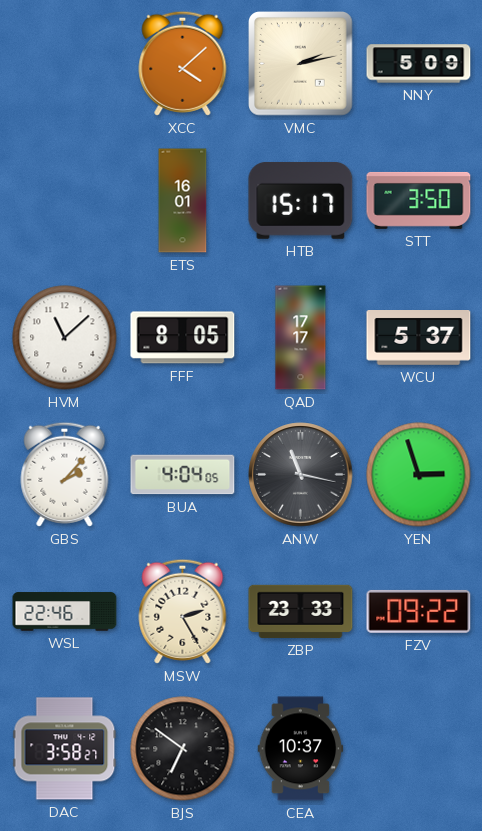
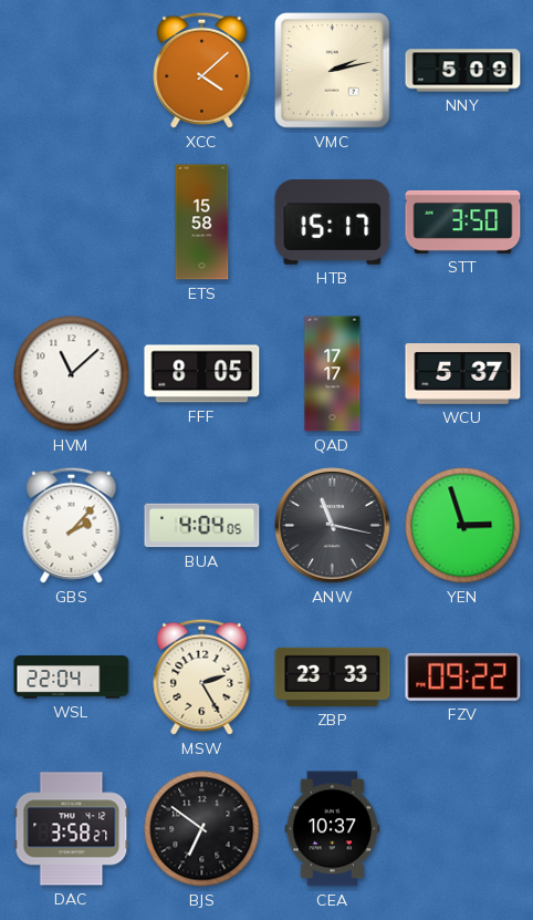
ETS: 16:01 -> 15:58 (202, 223)
WSL: 22:46 -> 22:04 (72, 678)
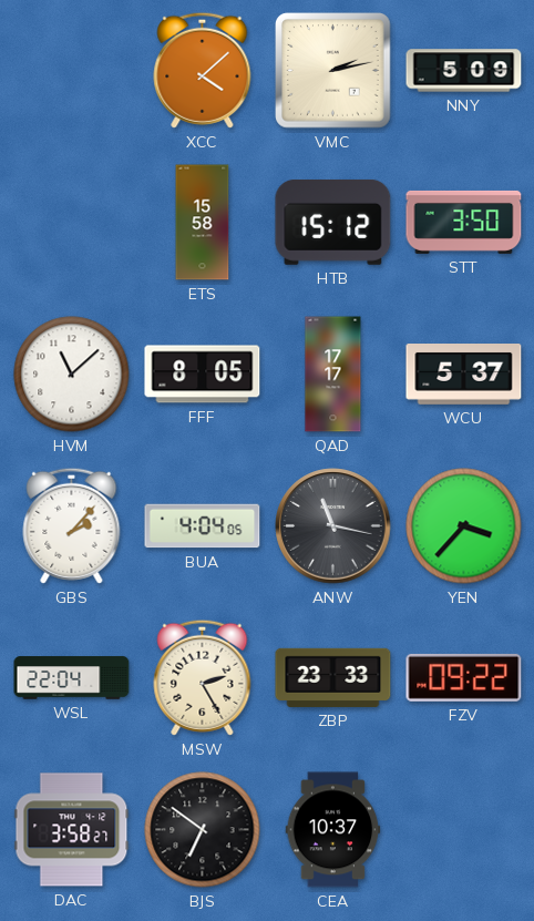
HTB: 15:17 -> 15:12 (333, 222)
YEN: 2:57 -> 3:37 (464, 526)
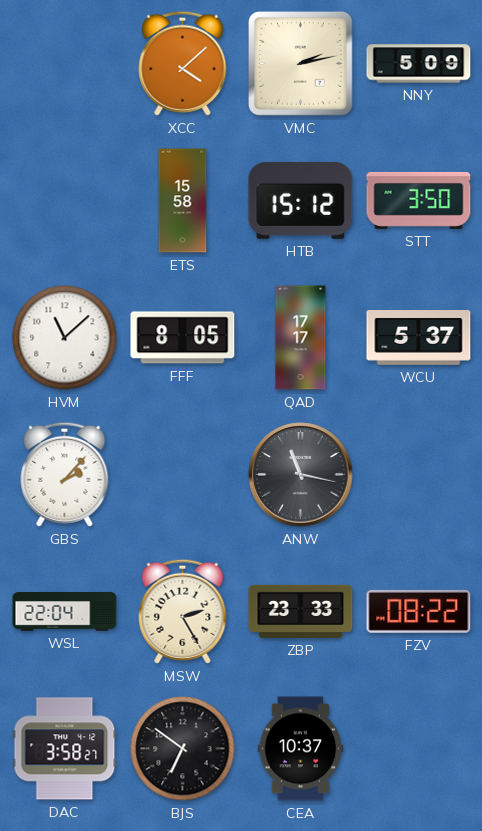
BUA: 4:04 -> none (203, 526)
YEN: 3:37 -> none (464, 526)
FZV: 09:22 -> 08:22 (419, 611)
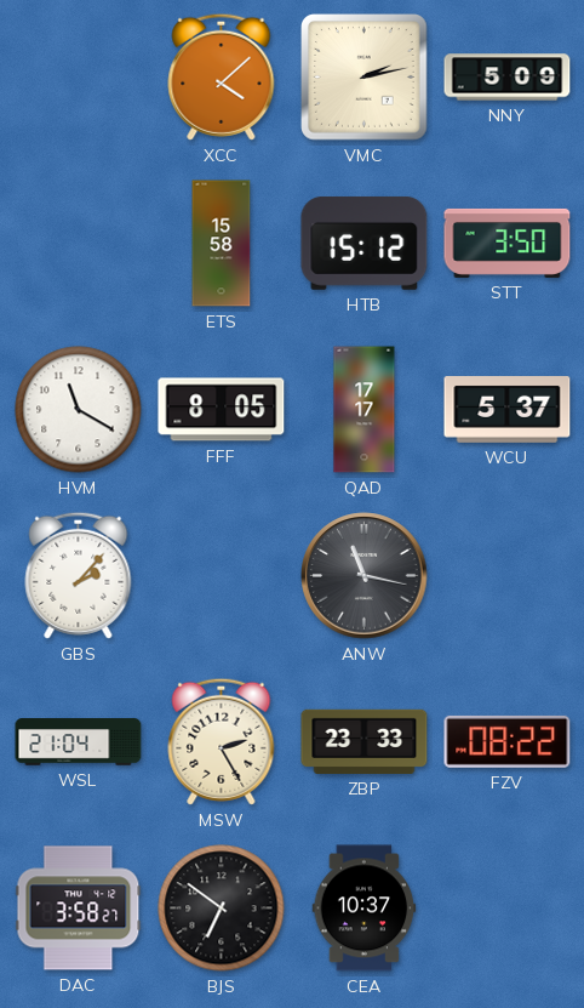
HVM: 11:08 -> 11:20 (79, 410)
WSL: 22:04 -> 21:04 (79, 742)
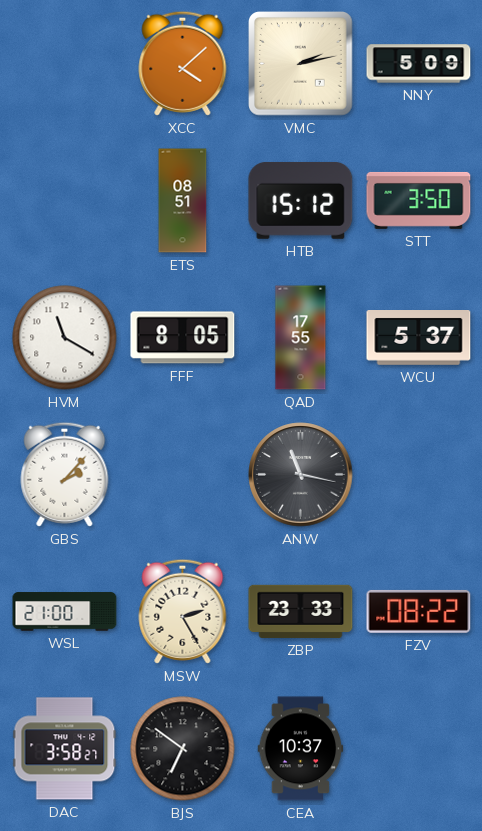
ETS: 15:58 -> 08:51 (183, 201)
QAD: 17:17 -> 17:55 (301, 338)
WSL: 21:04 -> 21:00 (65, 612)
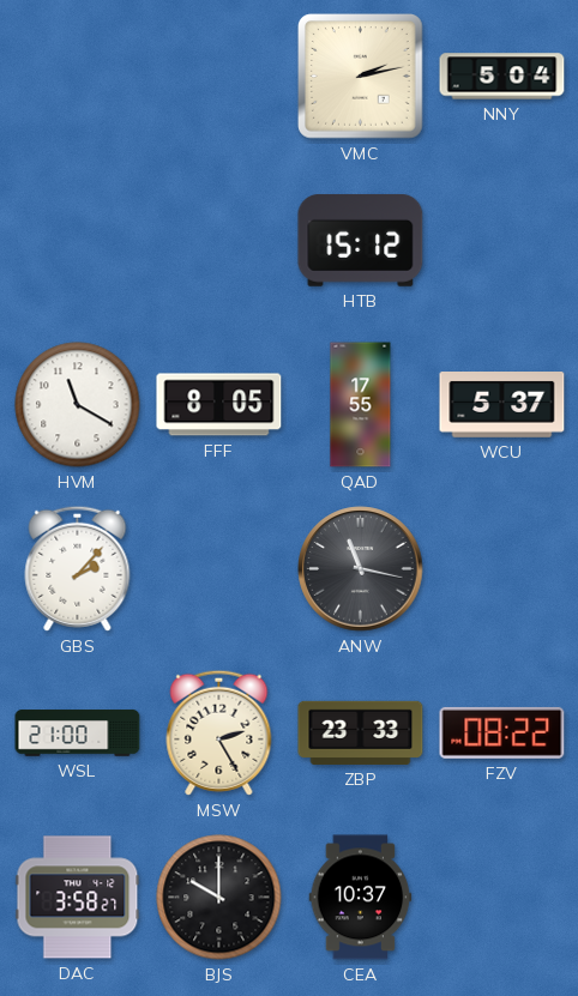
XCC: 4:08 -> none (183, 63)
NNY: 5:09 -> 5:04 (502, 77)
ETS: 08:51 -> none (183, 201)
STT: 3:50 -> none (419, 200)
BJS: 6:51 -> 10:00 (219, 898)
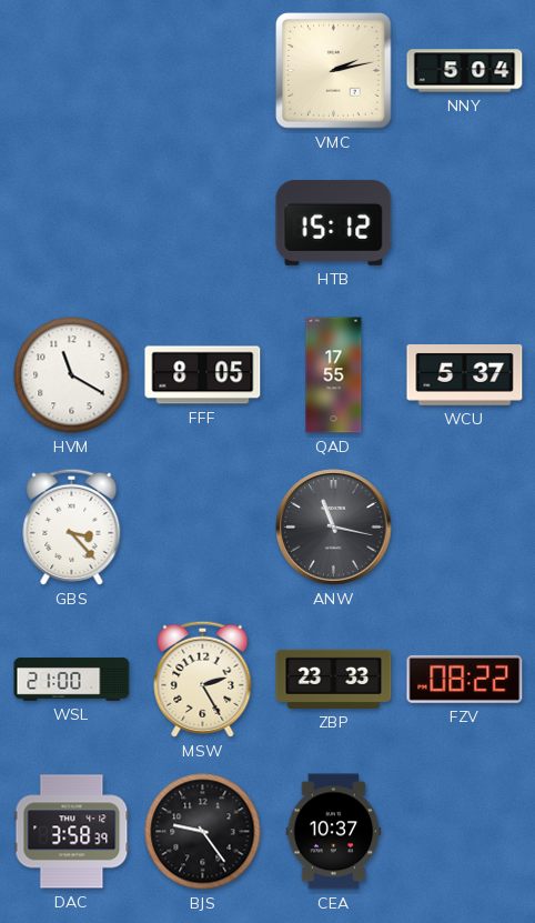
GBS: 2:07 -> 3:23 (72, 526)
DAC: 3:58:27 -> 3:58:39 (72, 832)
BJS: 10:00 -> 9:24 (203, 832)
